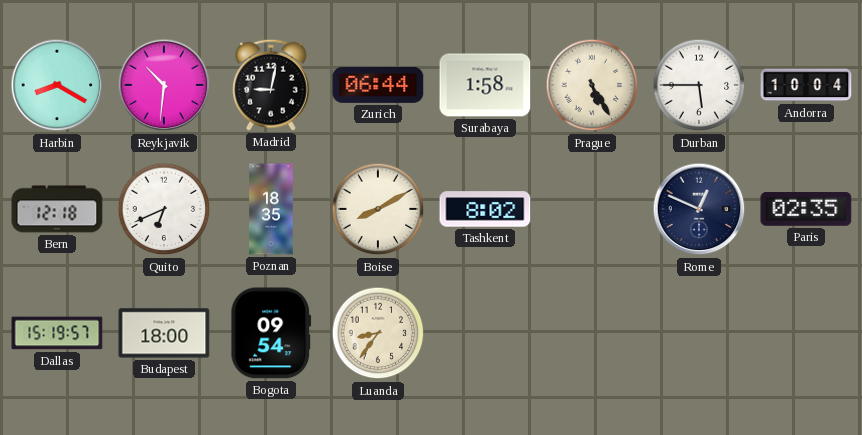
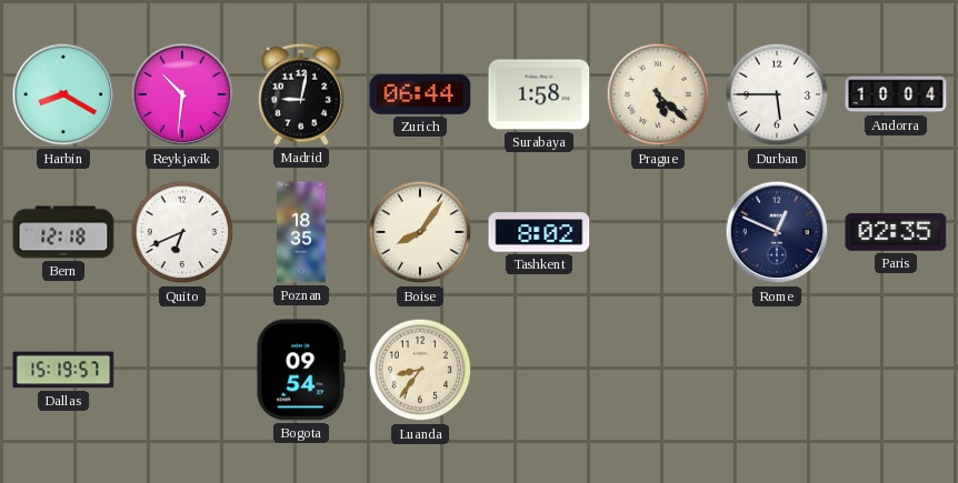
Prague: 5:25 -> 5:22 (658, 94)
Boise: 8:10 -> 8:06 (420, 232)
Budapest: 18:00 -> none (164, 333)
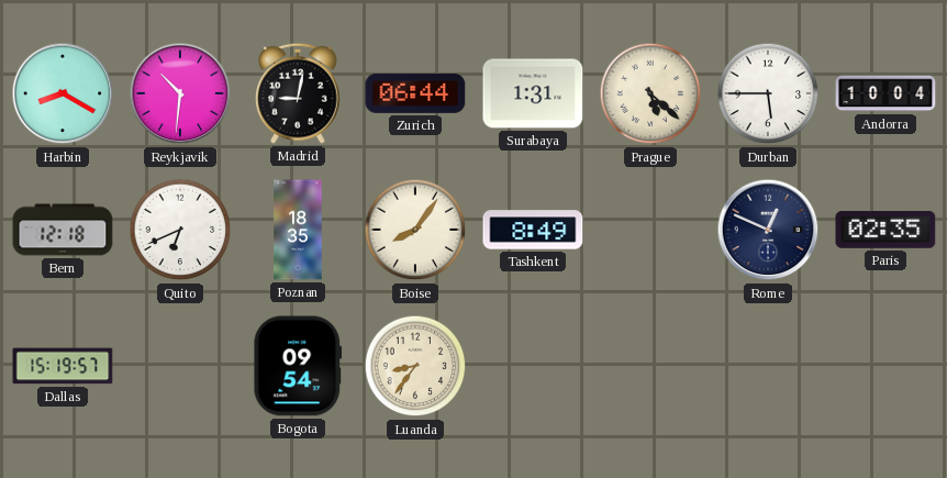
Surabaya: 1:58 -> 1:31 (533, 93)
Tashkent: 8:02 -> 8:49 (533, 230)
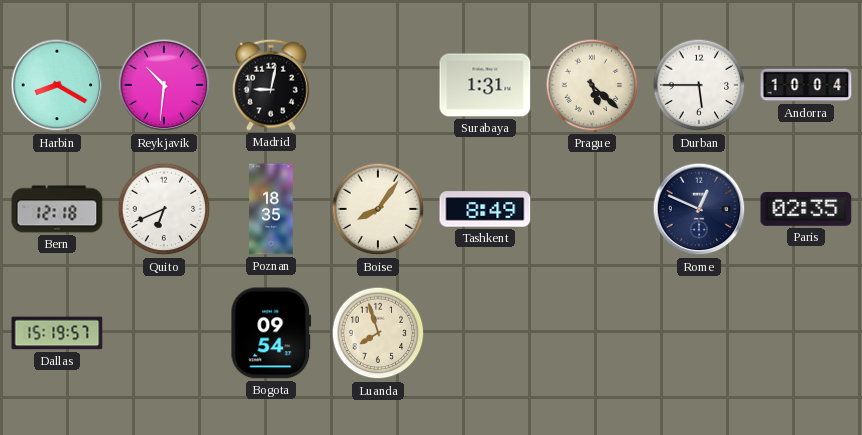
Zurich: 06:44 -> none (415, 93)
Luanda: 8:36 -> 7:57 (378, 333)
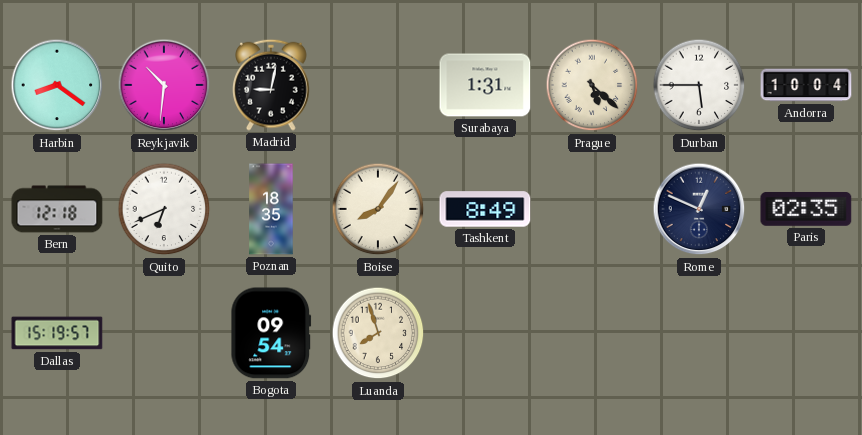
Harbin: 8:20 -> 8:21 (57, 85)
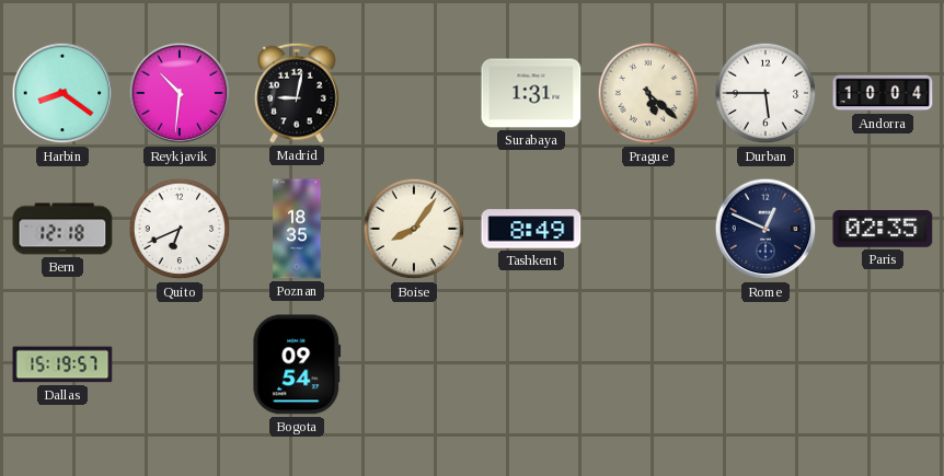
Luanda: 7:57 -> none (378, 333)
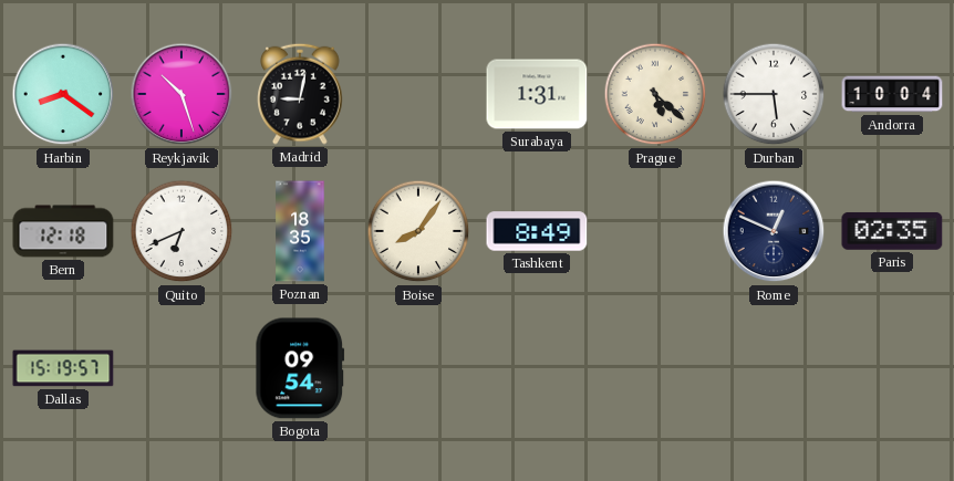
Reykjavik: 10:31 -> 10:27 (182, 94)
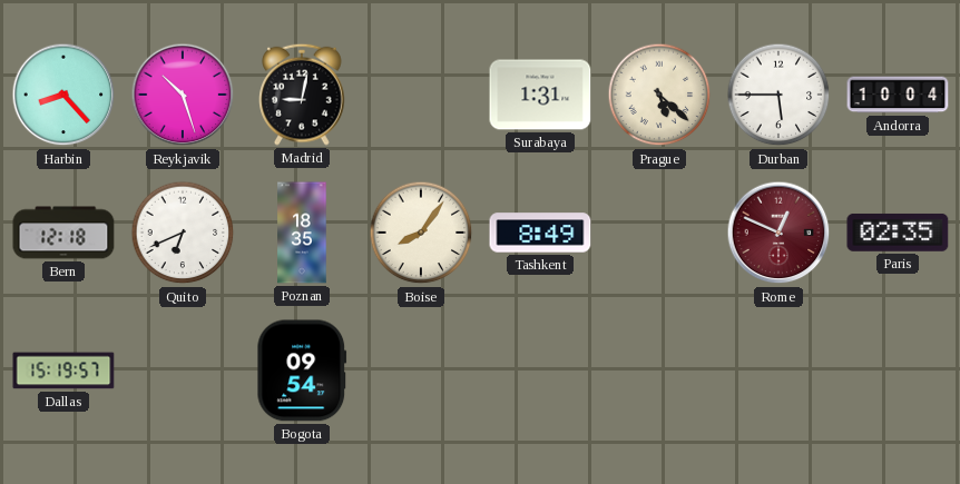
Harbin: 8:21 -> 8:23 (63, 95)
Rome dial: navy -> burgundy (778, 233)
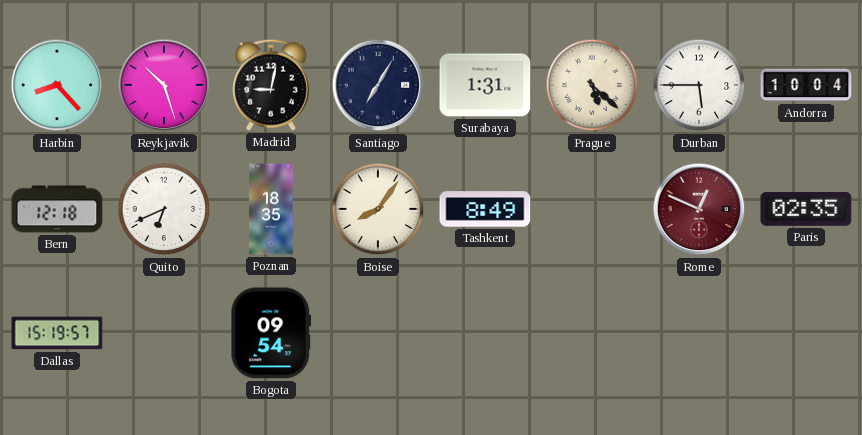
Santiago: none -> 7:05 (378, 85)
